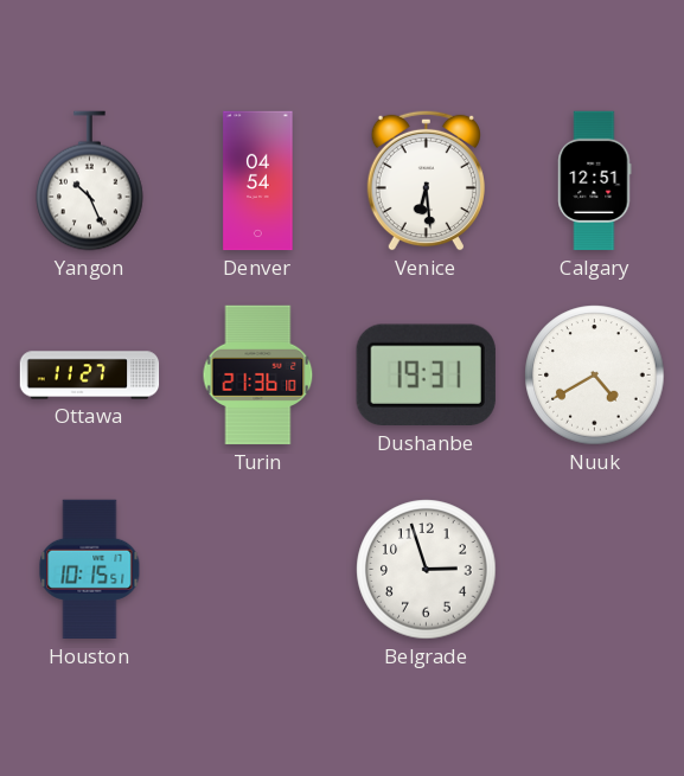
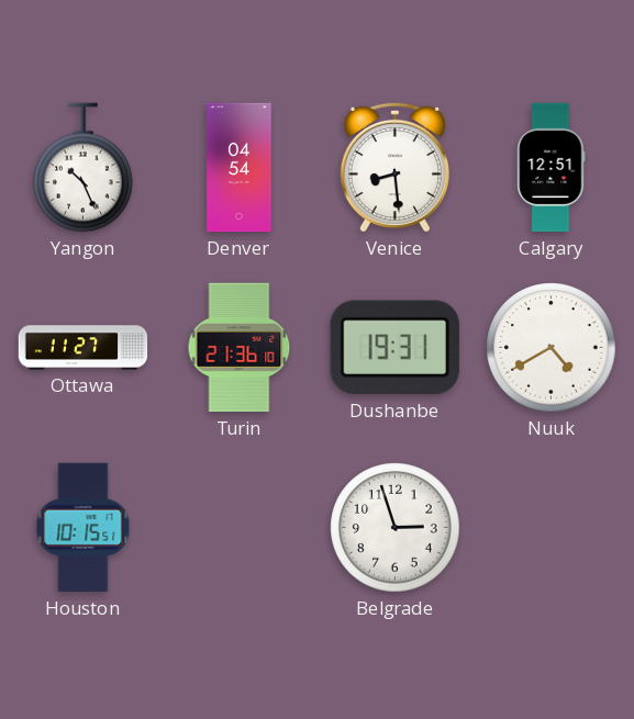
Venice: 6:29 -> 8:29 (394, 167)
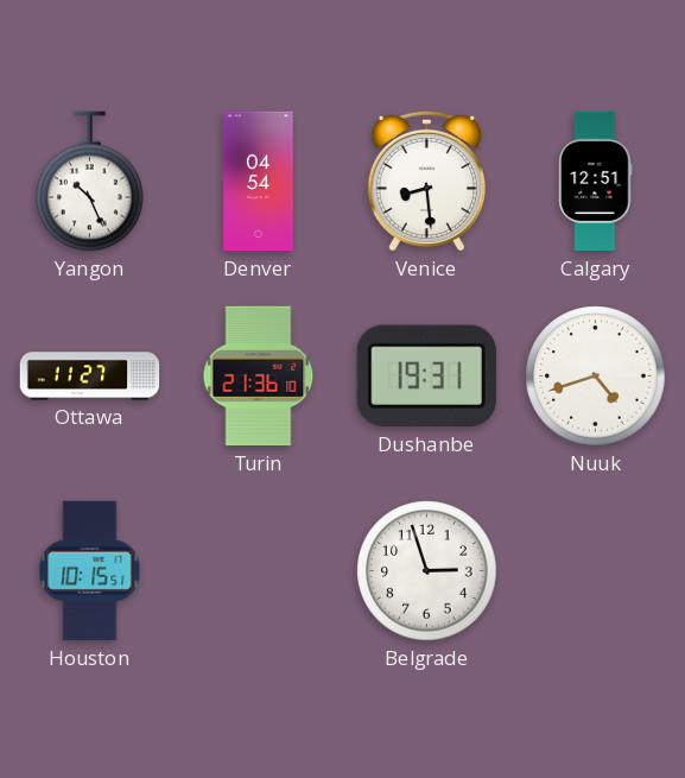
Nuuk: 4:40 -> 4:42 (596, 377)
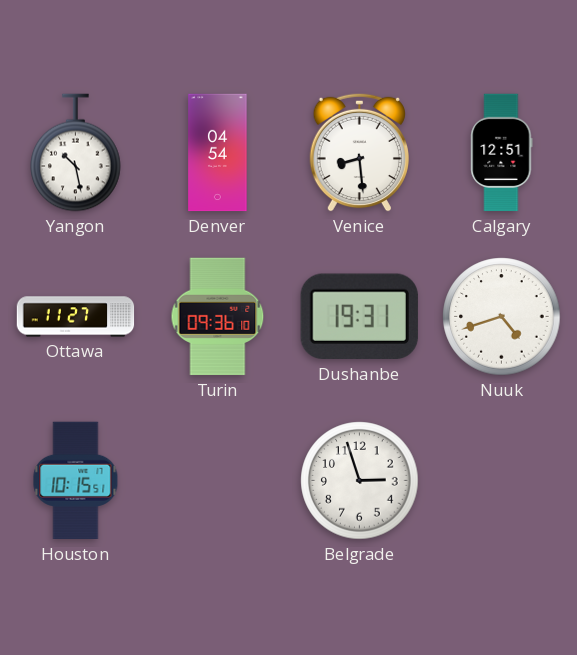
Yangon: 10:26 -> 10:28 (76, 153)
Turin: 21:36 -> 09:36 (218, 317)
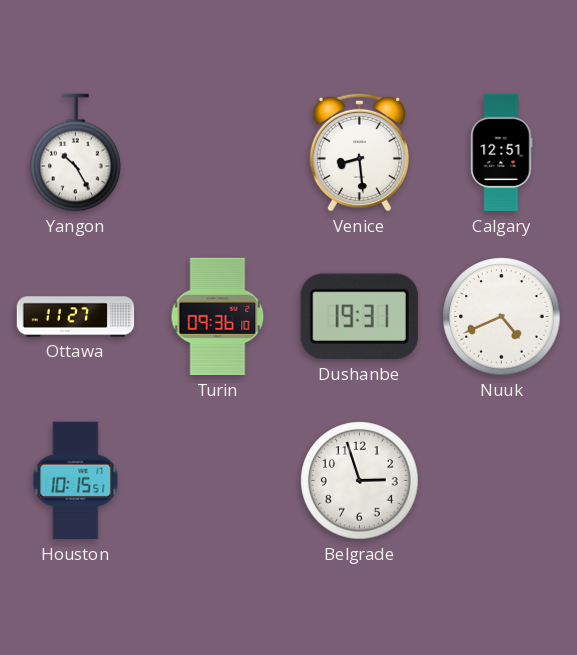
Yangon: 10:28 -> 10:25 (76, 153)
Denver: 04:54 -> none (218, 153)
Nuuk: 4:42 -> 4:41 (502, 317)
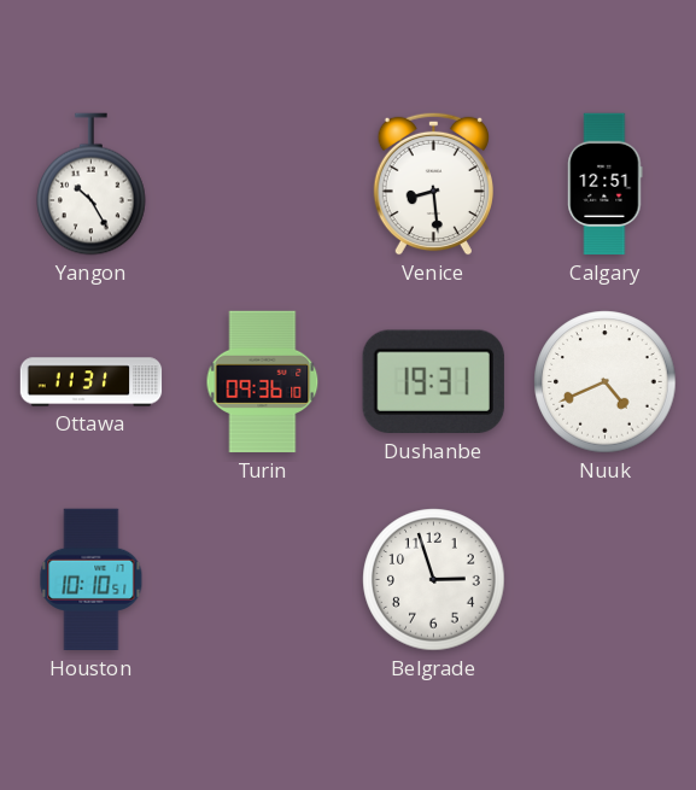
Ottawa: 11:27 -> 11:31 (92, 382)
Houston: 10:15 -> 10:10 (92, 580)
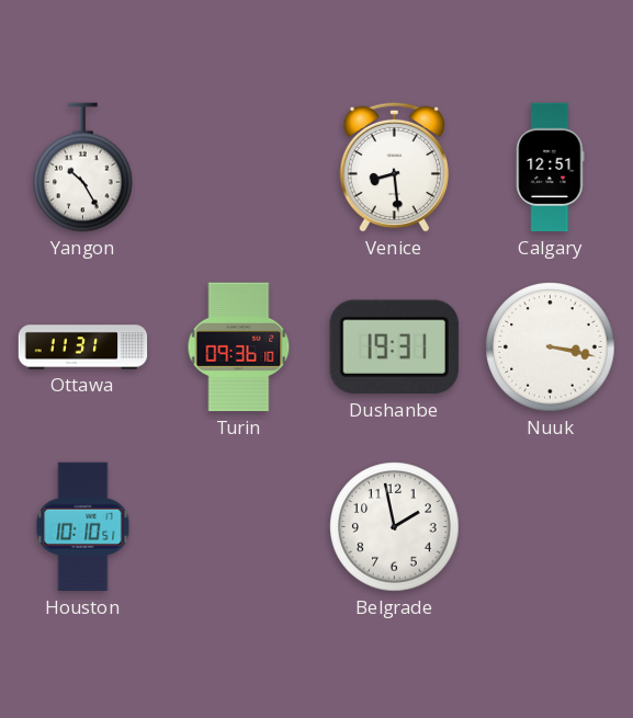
Nuuk: 4:41 -> 3:17 (551, 347)
Belgrade: 2:57 -> 1:58 (395, 527)
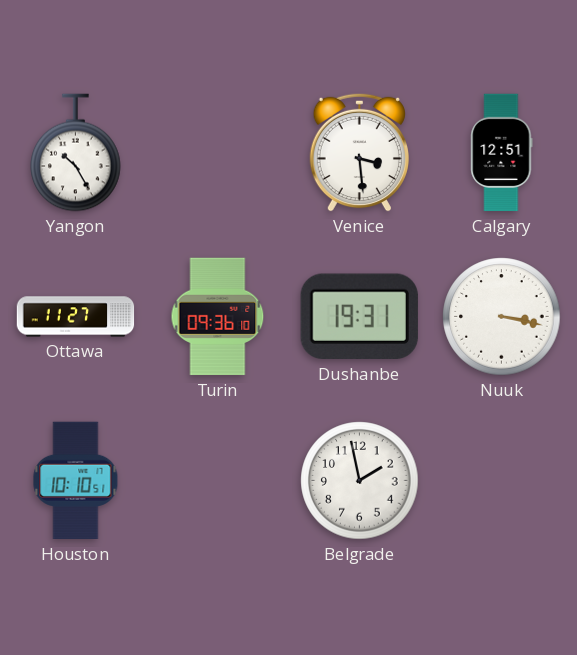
Venice: 8:29 -> 3:29 (359, 152)
Ottawa: 11:31 -> 11:27 (76, 317)
